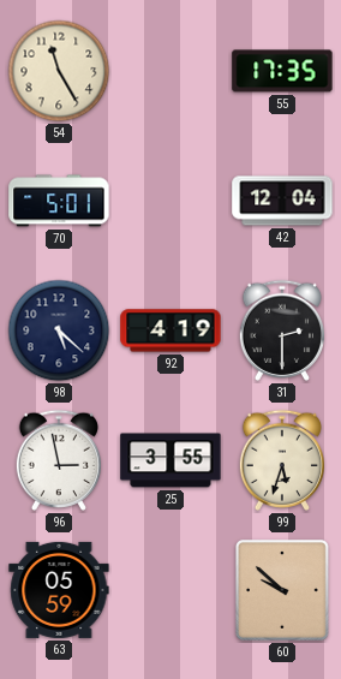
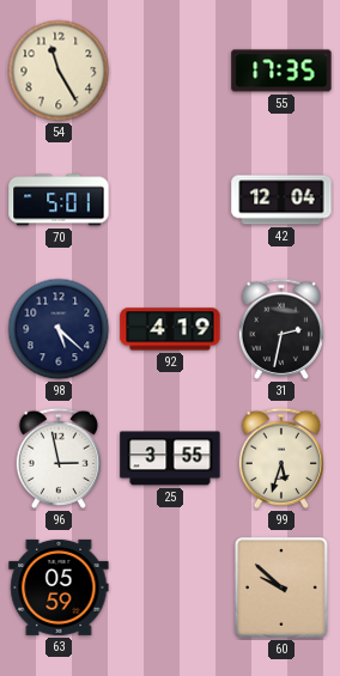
31: 2:30 -> 2:32 (280, 329)
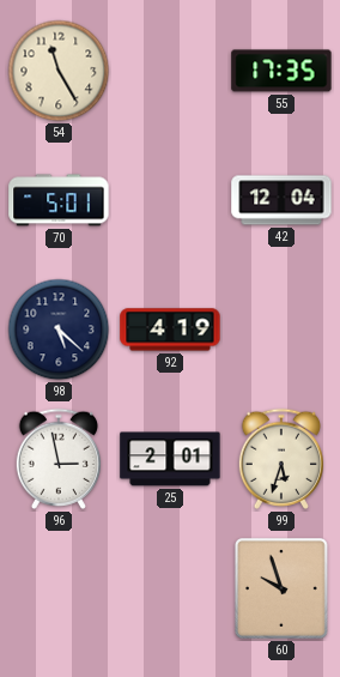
31: 2:32 -> none (280, 329)
25: 3:55 -> 2:01 (170, 459)
63: 05:59 -> none (59, 587)
60: 9:52 -> 9:57 (281, 590)
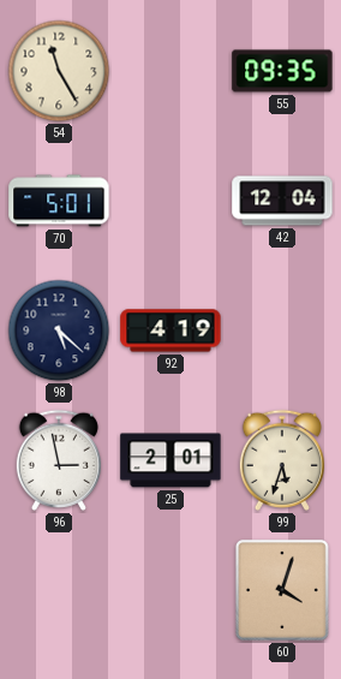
55: 17:35 -> 09:35 (282, 71)
60: 9:57 -> 4:03 (282, 591)
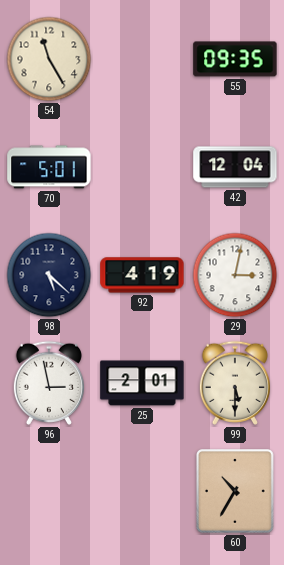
29: none -> 3:02 (235, 275)
99: 5:33 -> 5:30 (234, 383)
60: 4:03 -> 10:35 (235, 492)
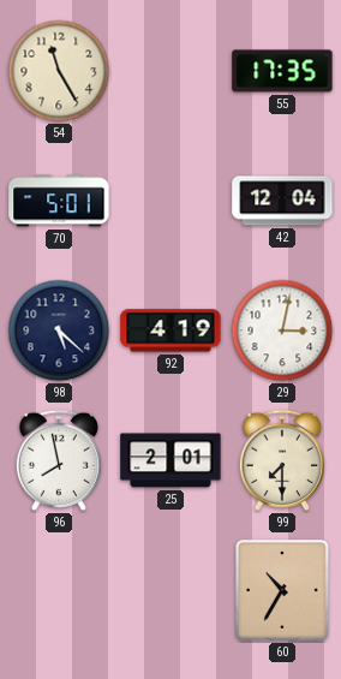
55: 09:35 -> 17:35 (282, 71)
96: 2:58 -> 7:58 (58, 460)
99: 5:30 -> 7:30 (281, 460)
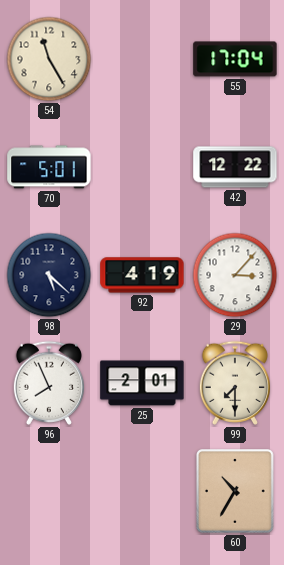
55: 17:35 -> 17:04 (235, 59)
42: 12:04 -> 12:22 (235, 167)
29: 3:02 -> 3:07 (235, 275)
96: 7:58 -> 7:56 (48, 383)
